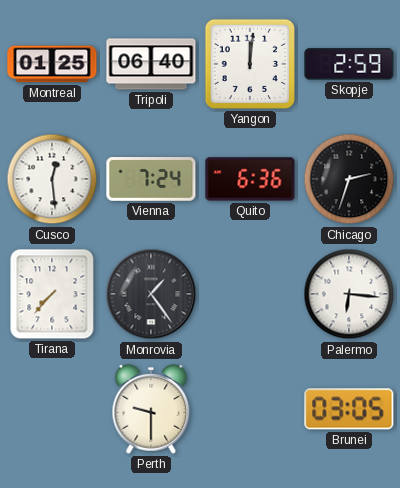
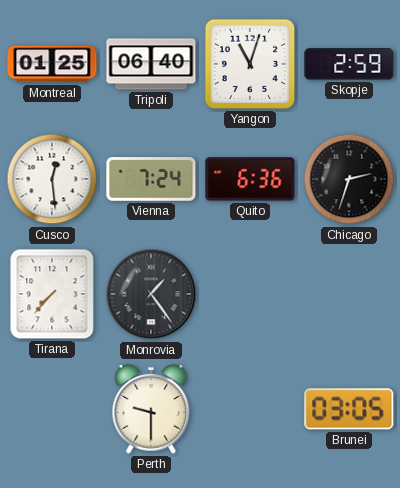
Yangon: 12:01 -> 11:03 (250, 64)
Palermo: 6:16 -> none (349, 294)
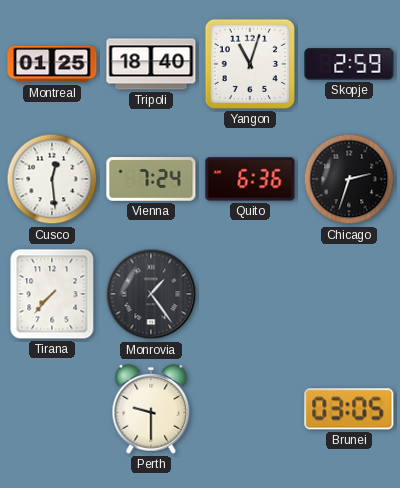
Tripoli: 06:40 -> 18:40 (151, 64)
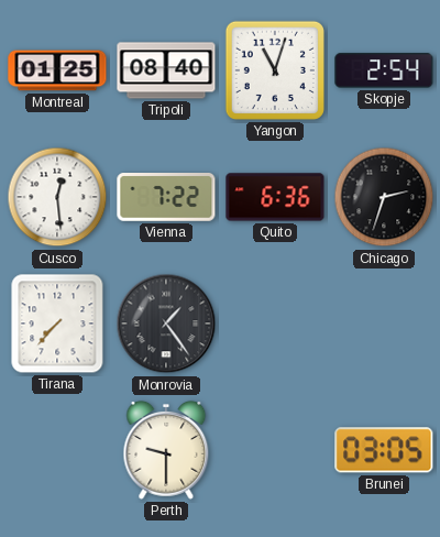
Tripoli: 18:40 -> 08:40 (166, 70)
Skopje: 2:59 -> 2:54 (384, 70)
Vienna: 7:24 -> 7:22 (166, 198)
